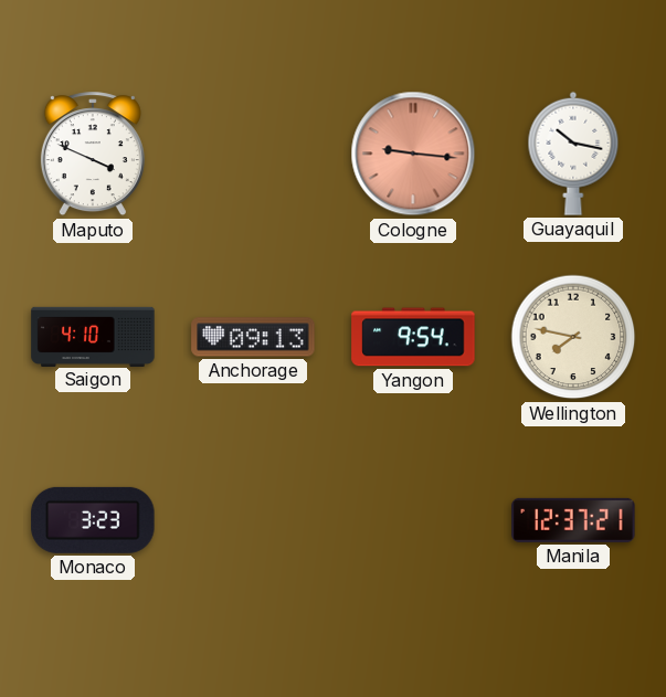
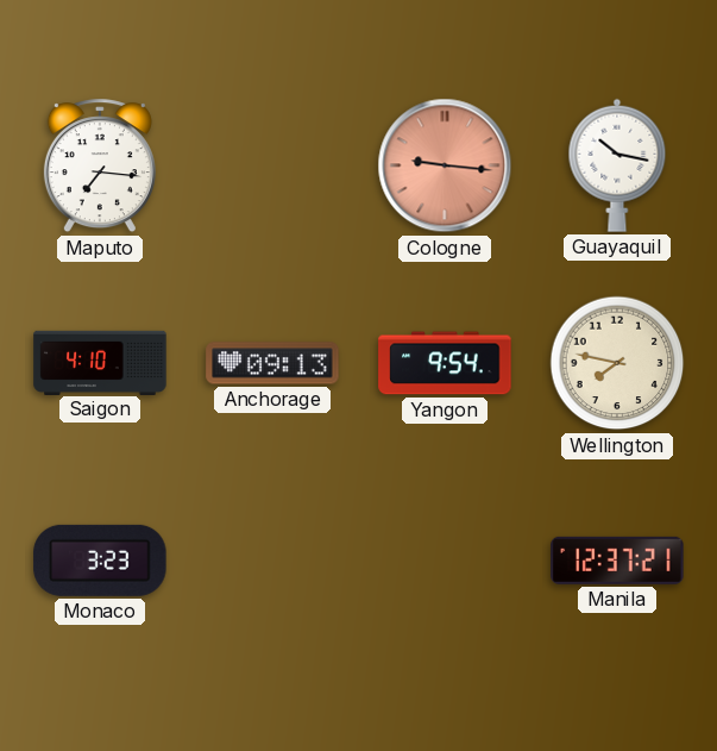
Maputo: 3:49 -> 7:16 (100, 167)
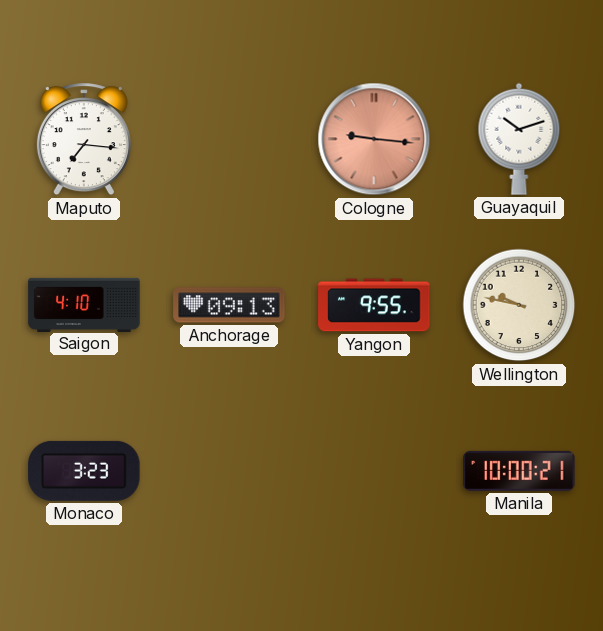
Guayaquil: 10:17 -> 10:12 (519, 139)
Yangon: 9:54 -> 9:55 (374, 305)
Wellington: 7:47 -> 9:47 (519, 305)
Manila: 12:37 -> 10:00 (519, 471)
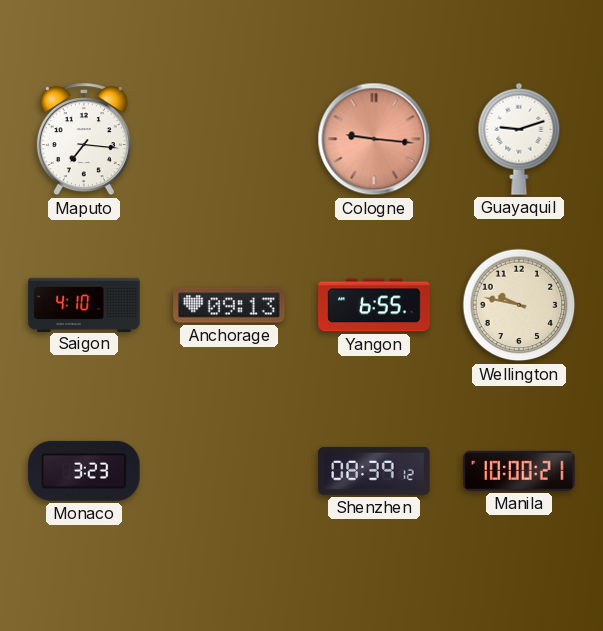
Guayaquil: 10:12 -> 9:12 (519, 139)
Yangon: 9:55 -> 6:55 (374, 305)
Shenzhen: none -> 08:39 (374, 471)
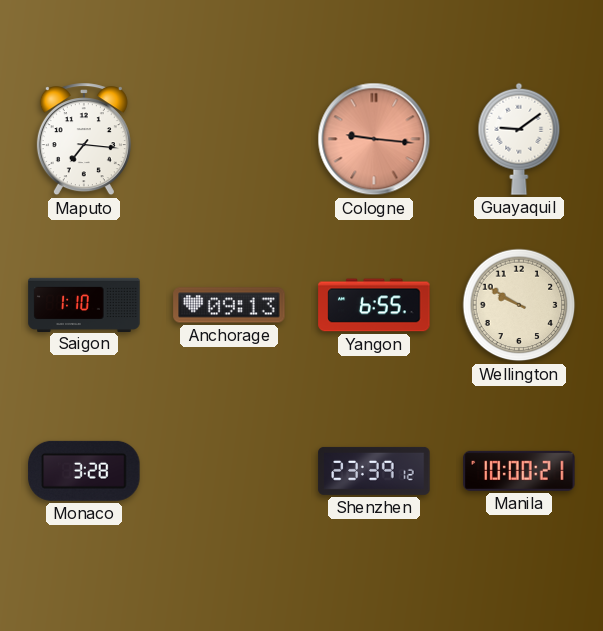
Guayaquil: 9:12 -> 9:09 (519, 139)
Saigon: 4:10 -> 1:10 (84, 304)
Wellington: 9:47 -> 9:50 (519, 305)
Monaco: 3:23 -> 3:28 (84, 471)
Shenzhen: 08:39 -> 23:39 (374, 471)
